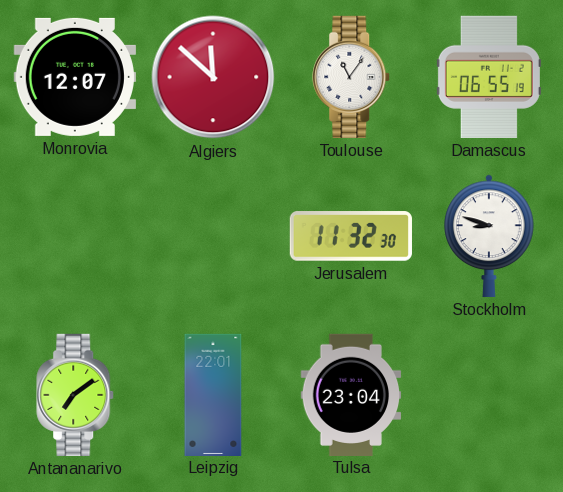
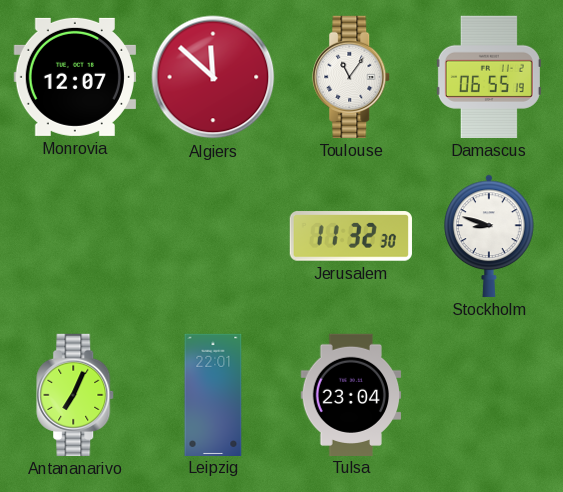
Antananarivo: 7:09 -> 7:04 (76, 395)
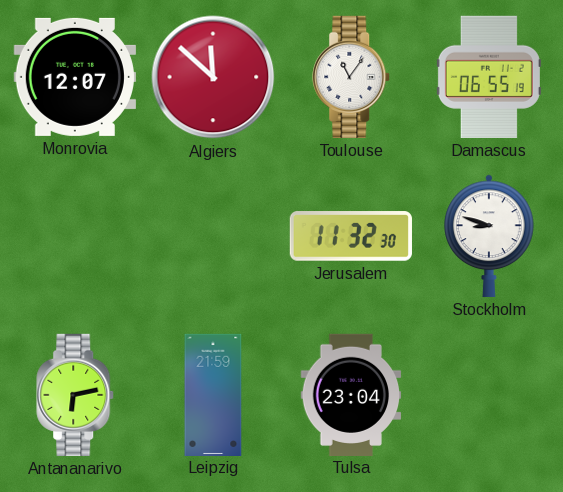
Antananarivo: 7:04 -> 6:13 (76, 395)
Leipzig: 22:01 -> 21:59 (213, 394)
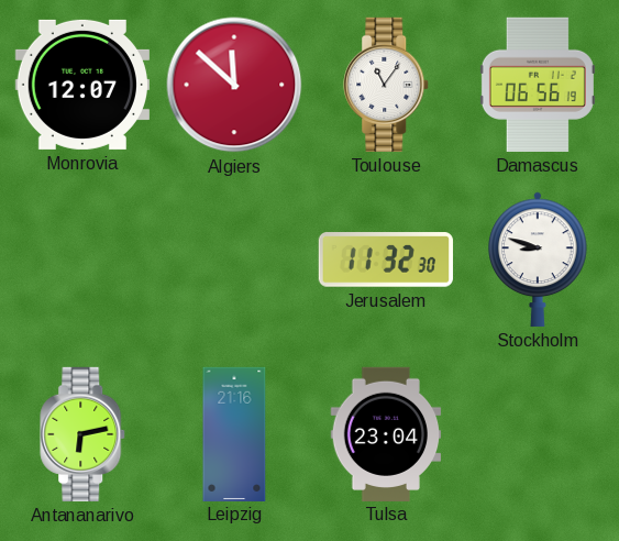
Damascus: 06:55 -> 06:56 (538, 85)
Leipzig: 21:59 -> 21:16 (234, 433)
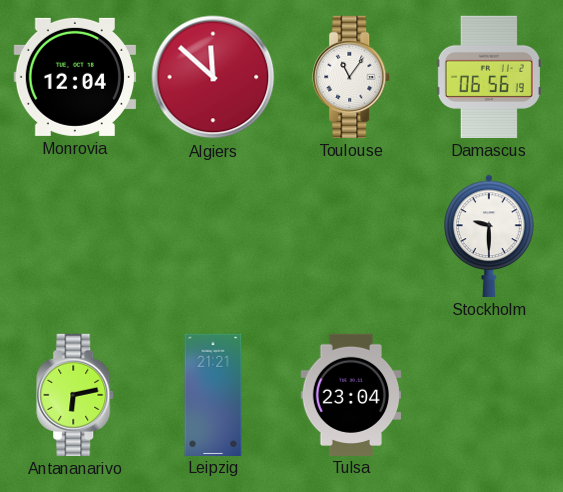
Monrovia: 12:07 -> 12:04 (75, 77)
Jerusalem: 11:32 -> none (386, 260)
Stockholm: 8:48 -> 9:30 (490, 236)
Leipzig: 21:16 -> 21:21 (213, 394)
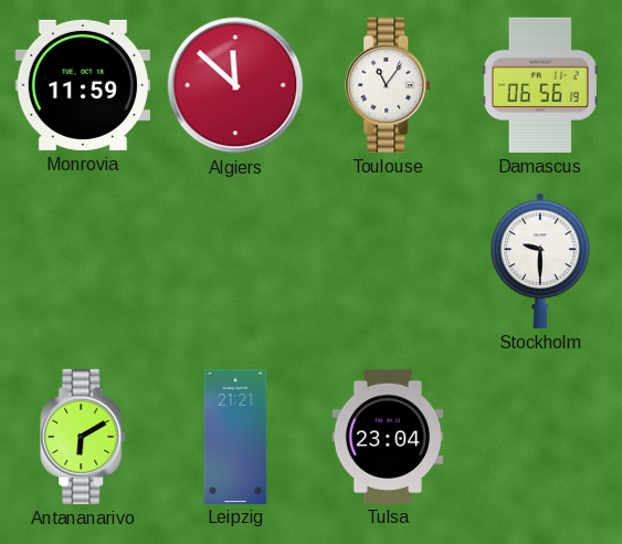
Monrovia: 12:04 -> 11:59 (83, 85)
Antananarivo: 6:13 -> 6:10 (84, 437)
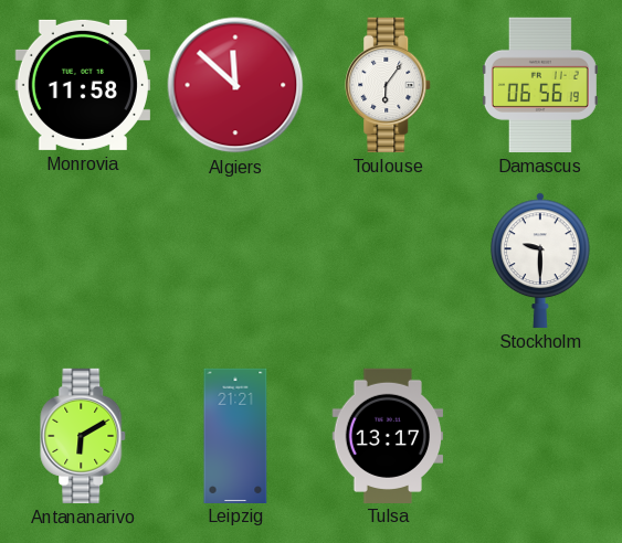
Monrovia: 11:59 -> 11:58 (83, 85)
Toulouse: 11:06 -> 6:06 (389, 85)
Tulsa: 23:04 -> 13:17 (388, 435)
